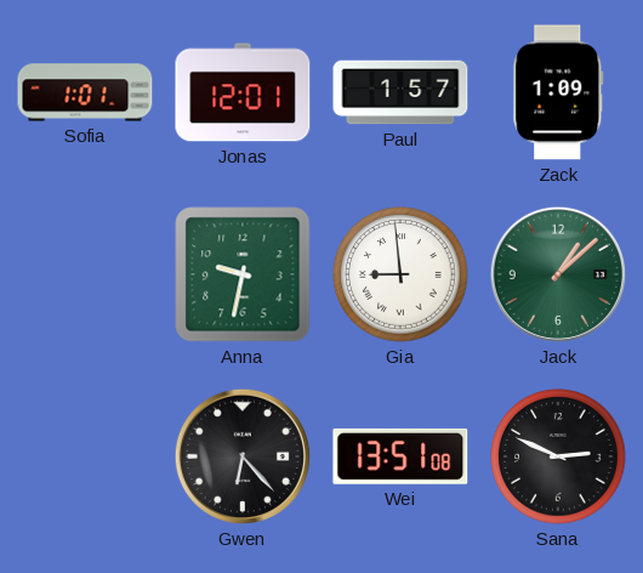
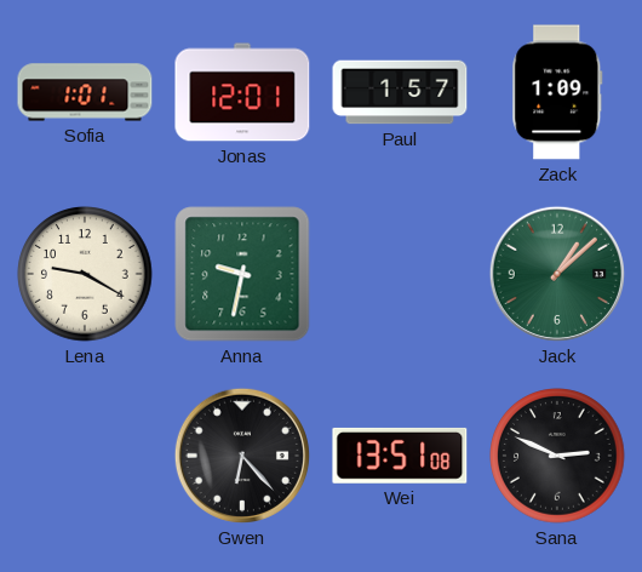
Lena: none -> 9:20 (85, 274)
Gia: 8:59 -> none (400, 274)
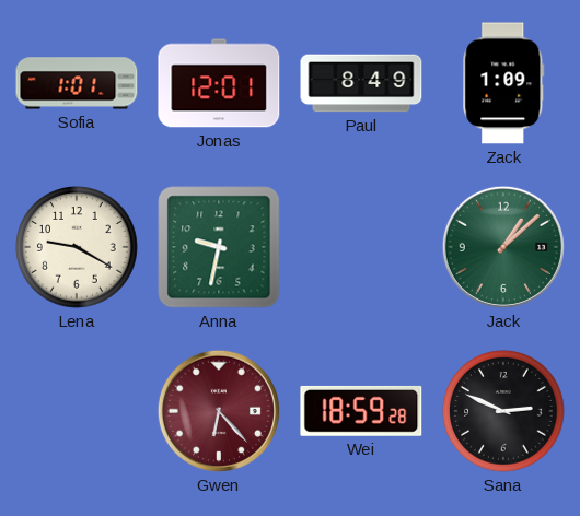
Paul: 1:57 -> 8:49 (361, 83)
Gwen dial: black -> burgundy (219, 411)
Wei: 13:51 -> 18:59 (361, 411)
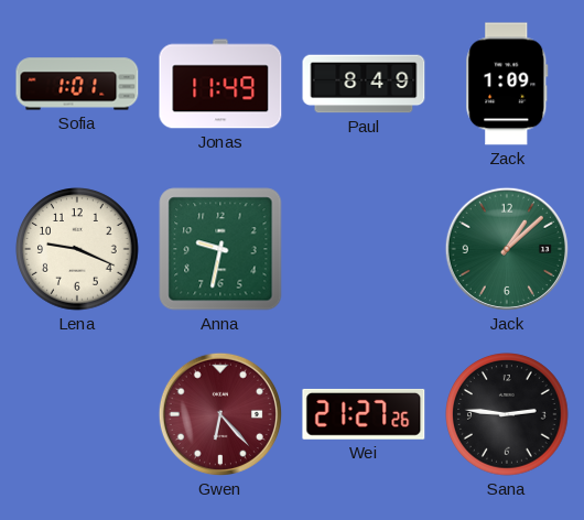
Jonas: 12:01 -> 11:49 (220, 84)
Lena: 9:20 -> 9:19 (77, 249)
Wei: 18:59 -> 21:27 (364, 414)
Sana: 2:49 -> 2:46 (507, 414)
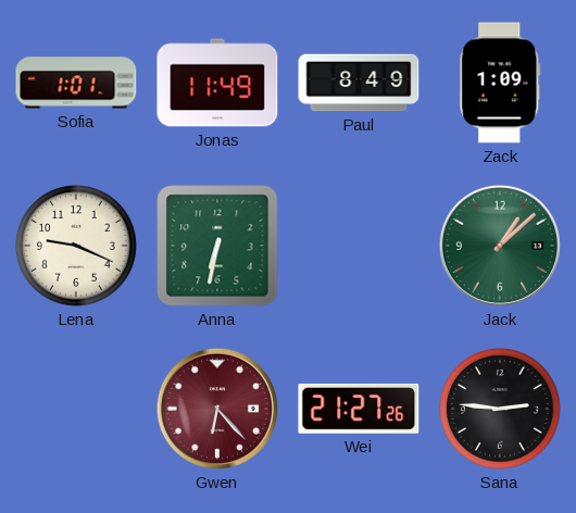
Anna: 9:32 -> 6:32 (217, 246)
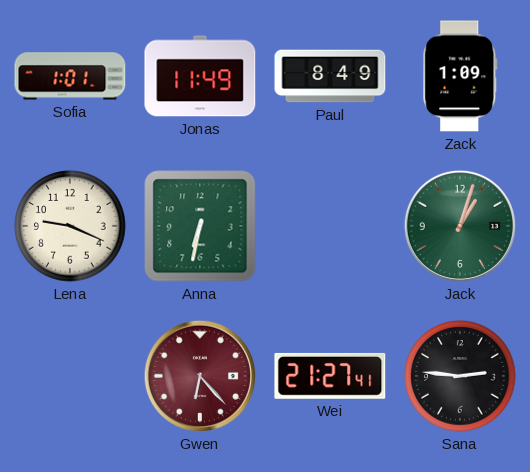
Jack: 1:08 -> 1:03 (460, 226)
Wei: 21:27:26 -> 21:27:41 (330, 376)
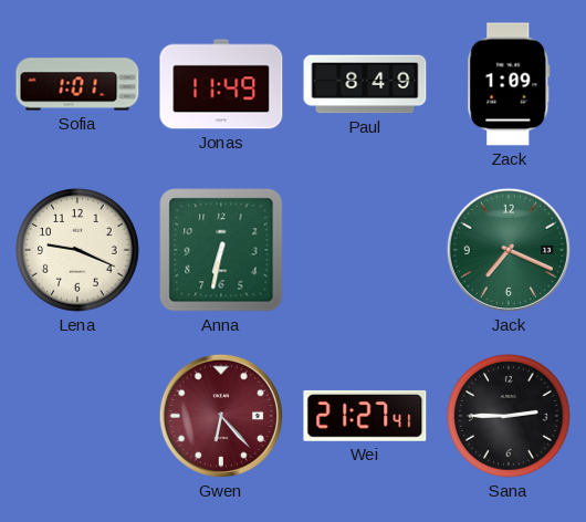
Jack: 1:03 -> 7:19 (509, 250)
Sana: 2:46 -> 2:45 (509, 416)
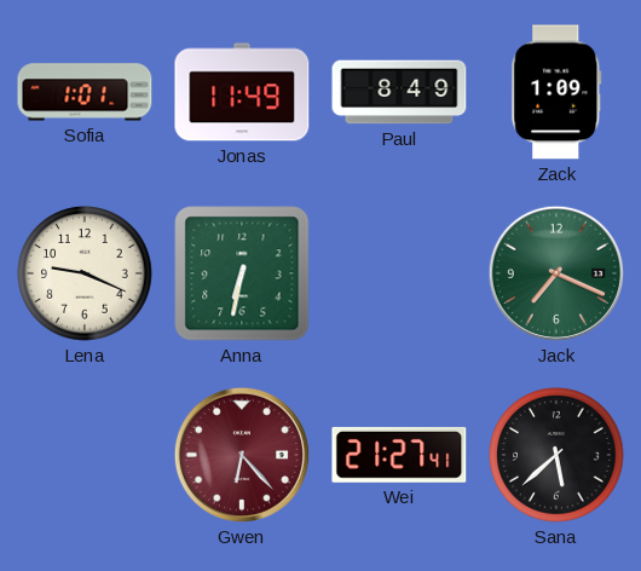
Sana: 2:45 -> 5:38 (556, 455)
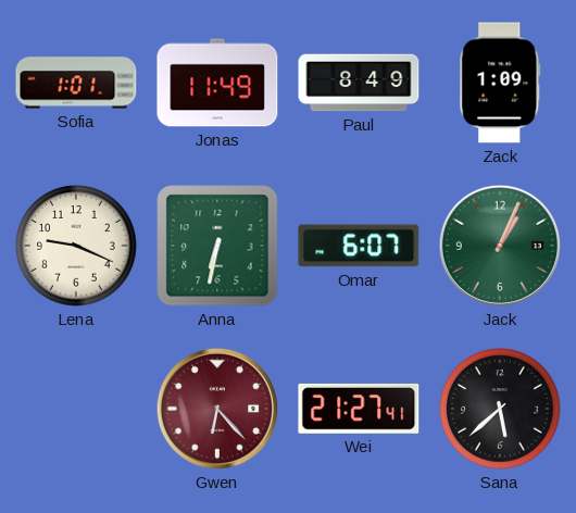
Omar: none -> 6:07 (359, 246)
Jack: 7:19 -> 1:04 (500, 246)
